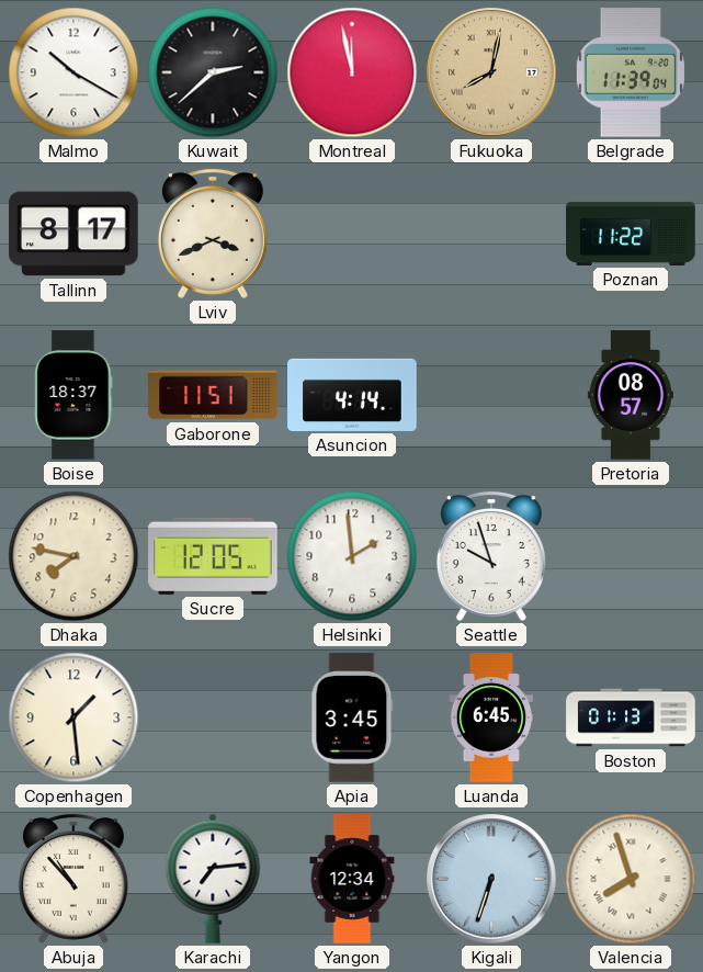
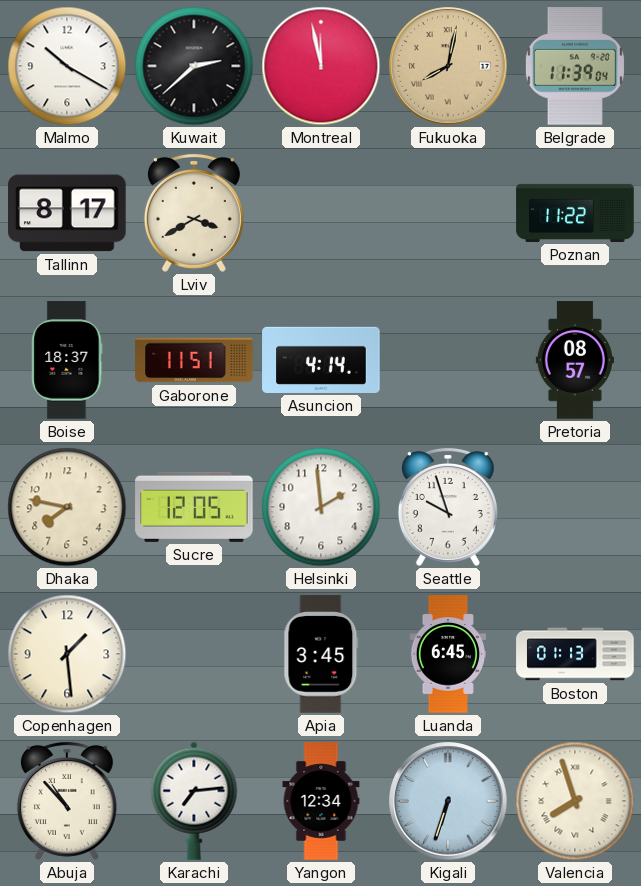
Lviv: 3:41 -> 3:40 (194, 213)
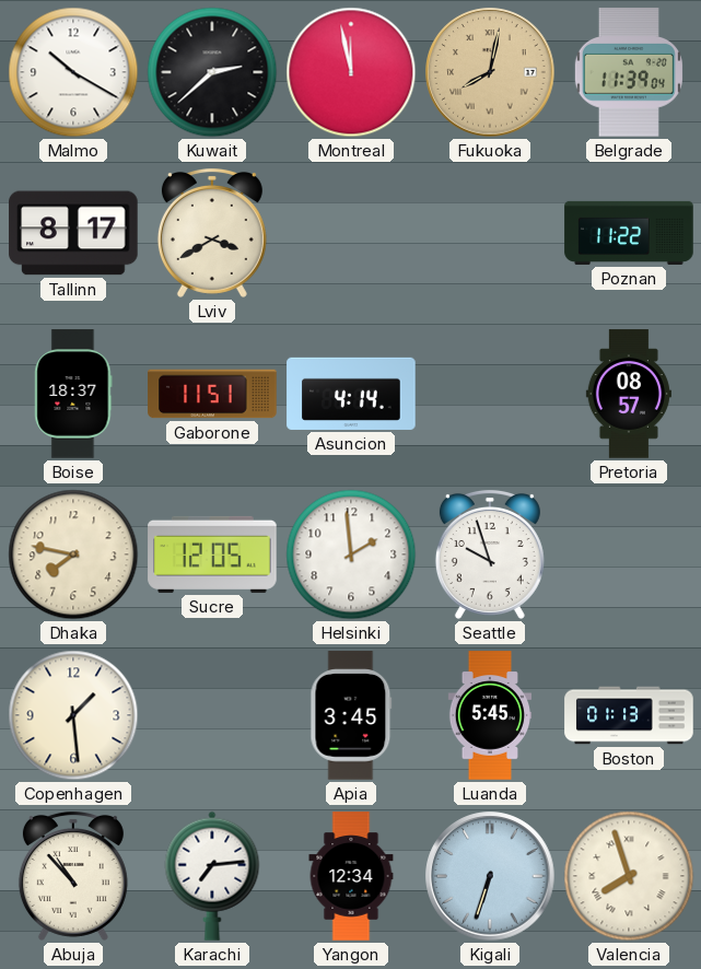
Luanda: 6:45 -> 5:45 (489, 715)
